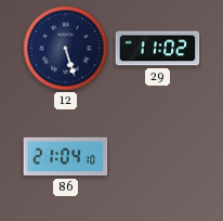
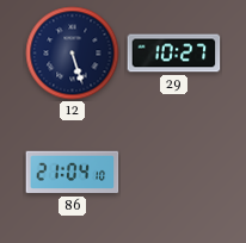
29: 11:02 -> 10:27 (174, 54)
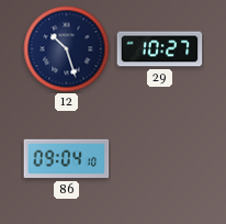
12: 5:27 -> 10:27 (67, 49)
86: 21:04 -> 09:04 (67, 159)
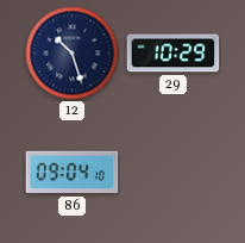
29: 10:27 -> 10:29 (174, 54)
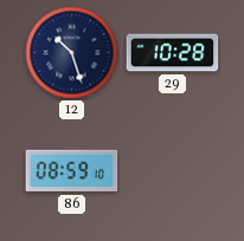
29: 10:29 -> 10:28 (173, 53)
86: 09:04 -> 08:59 (72, 171)
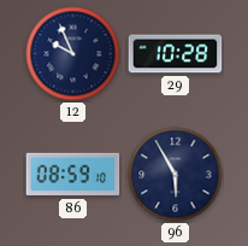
12: 10:27 -> 9:56 (73, 54)
96: none -> 5:55 (176, 175)
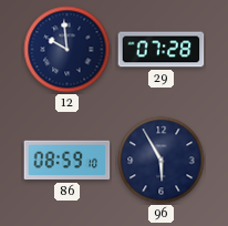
12: 9:56 -> 9:59 (68, 50)
29: 10:28 -> 07:28 (162, 50)
